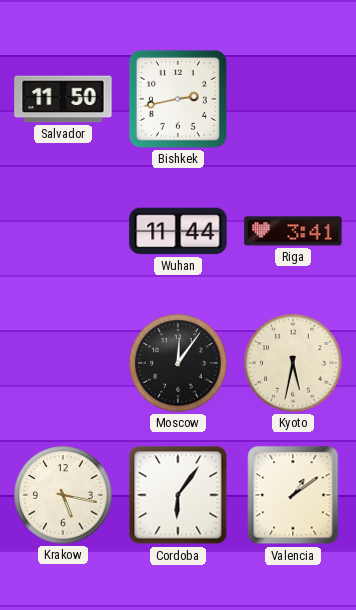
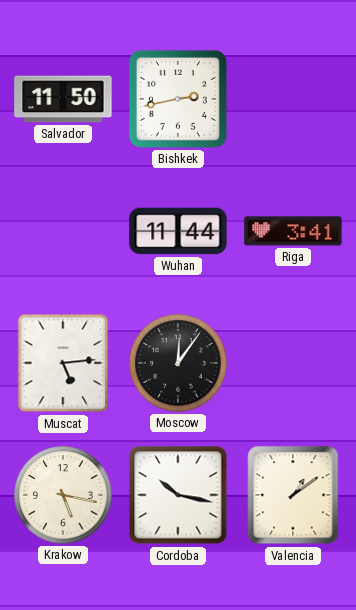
Muscat: none -> 5:14 (63, 363)
Kyoto: 5:32 -> none (293, 363)
Cordoba: 6:06 -> 10:17 (178, 495)
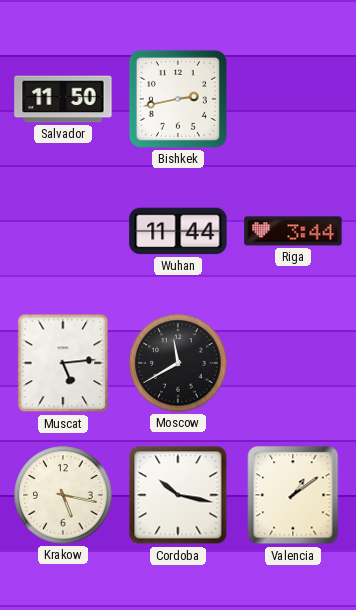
Riga: 3:41 -> 3:44 (293, 231)
Moscow: 12:06 -> 11:40 (178, 363)
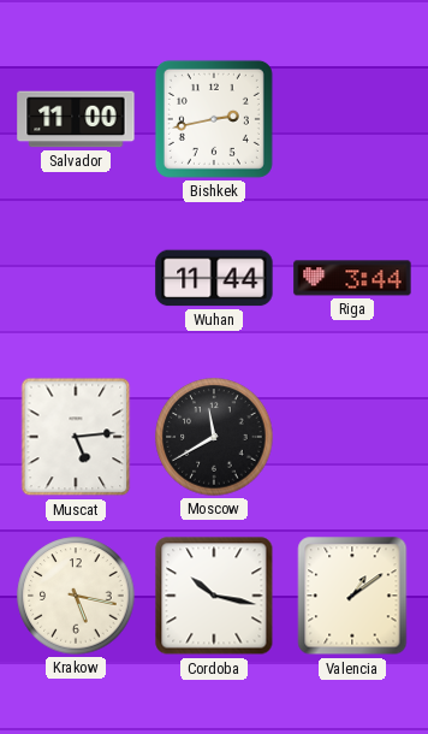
Salvador: 11:50 -> 11:00 (76, 119)
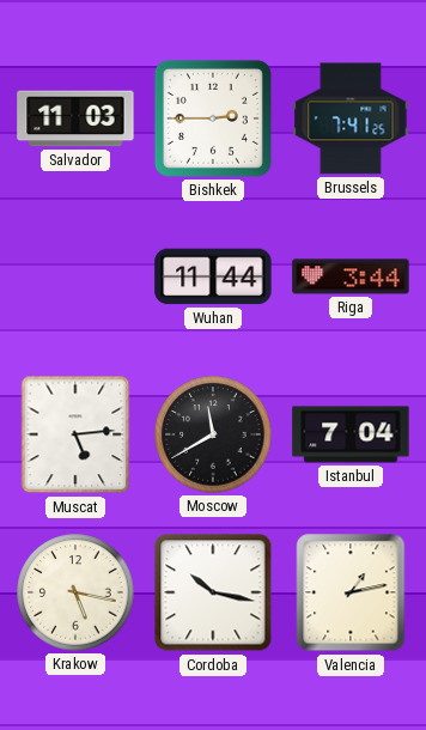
Salvador: 11:00 -> 11:03 (75, 118)
Bishkek: 2:43 -> 2:45 (213, 118)
Brussels: none -> 7:41 (351, 118)
Istanbul: none -> 7:04 (351, 434)
Valencia: 1:09 -> 1:13 (351, 592)
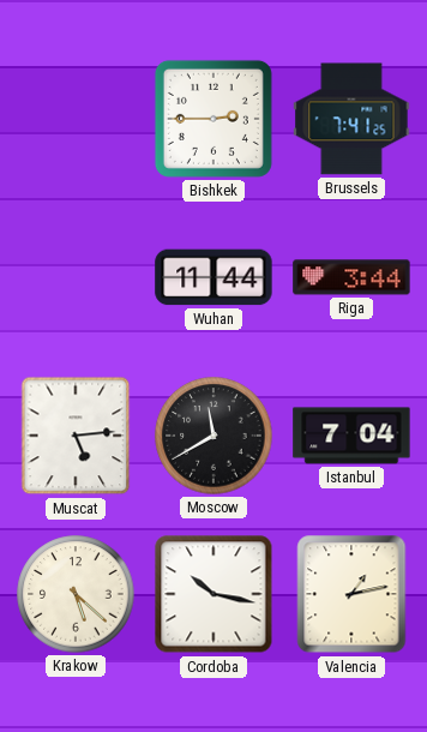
Salvador: 11:03 -> none (75, 118)
Krakow: 5:17 -> 5:22 (76, 594)
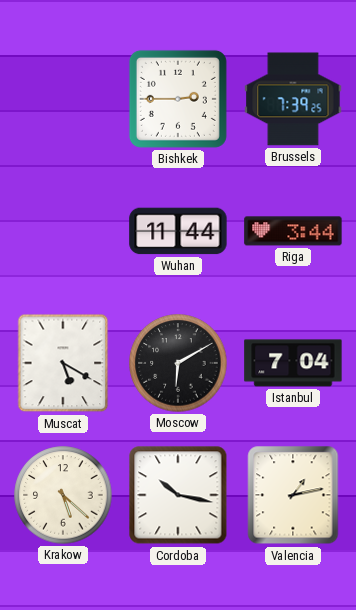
Brussels: 7:41 -> 7:39 (293, 99)
Muscat: 5:14 -> 5:20 (63, 363)
Moscow: 11:40 -> 6:10 (178, 363)
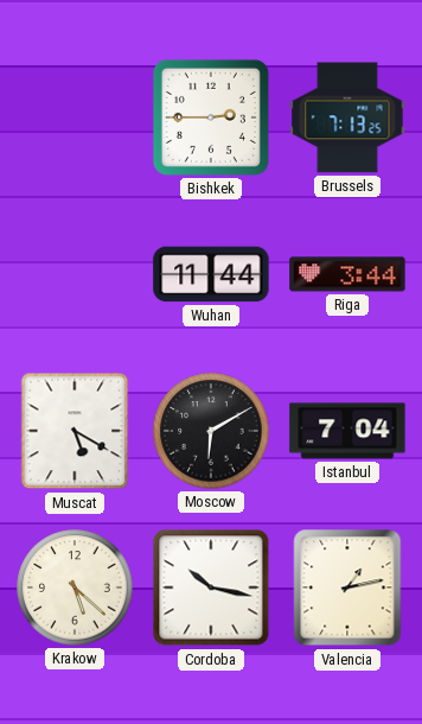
Brussels: 7:39 -> 7:13 (347, 118)
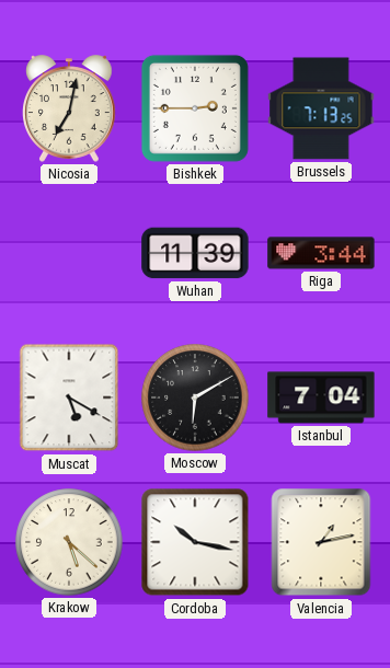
Nicosia: none -> 7:02 (70, 108)
Wuhan: 11:44 -> 11:39 (195, 253)
